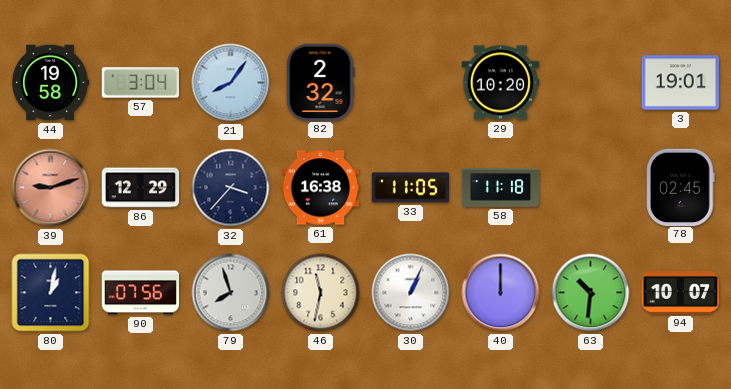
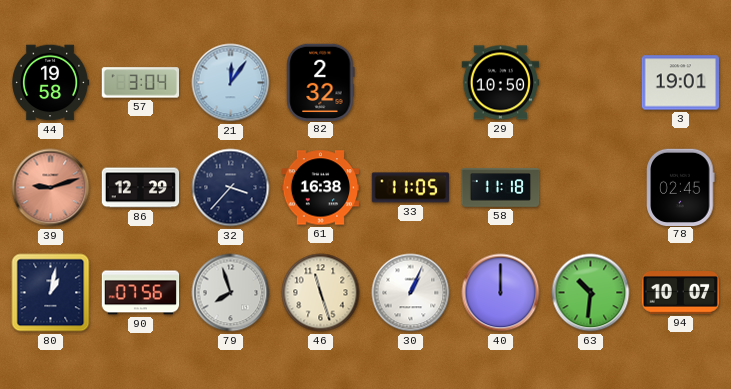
21: 8:06 -> 12:06 (231, 83)
29: 10:20 -> 10:50 (500, 83)
46: 11:32 -> 11:27 (321, 293)
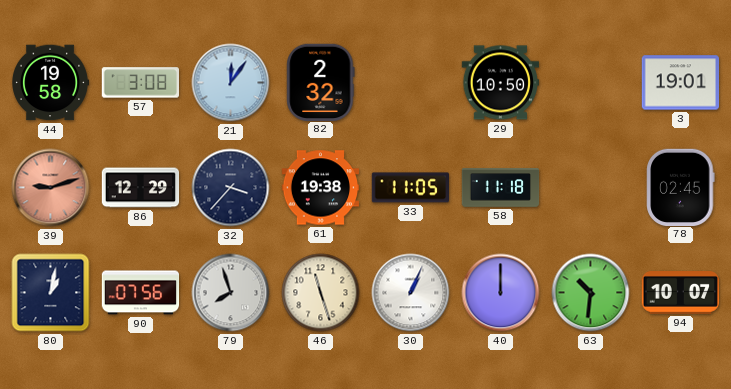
57: 3:04 -> 3:08 (140, 83)
61: 16:38 -> 19:38 (321, 188)
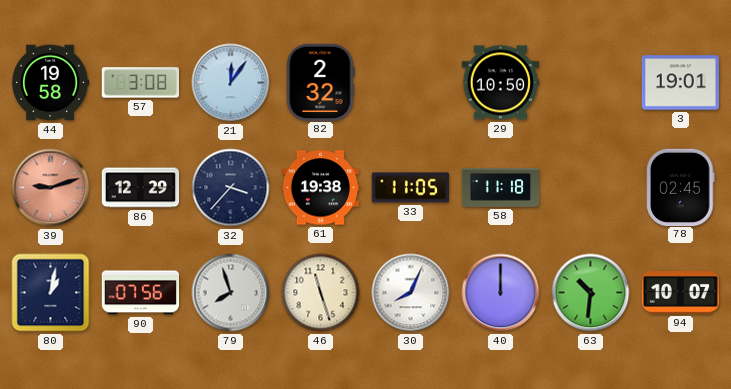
30: 1:04 -> 8:04 (411, 293)
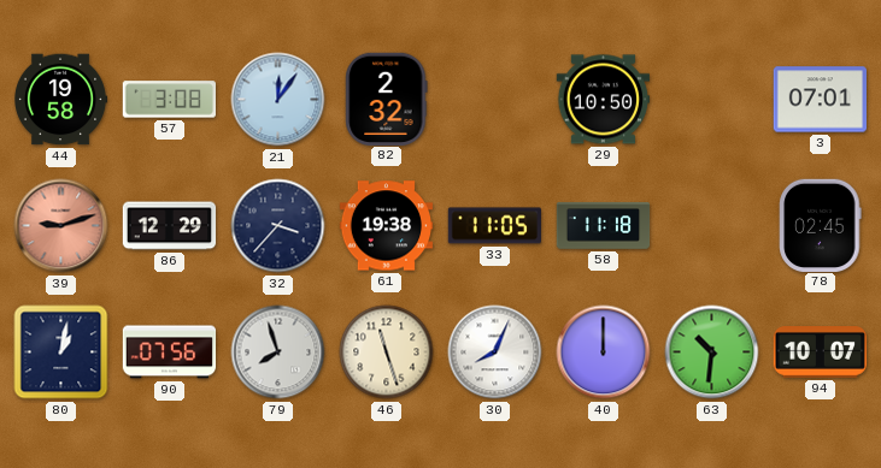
3: 19:01 -> 07:01 (821, 100)
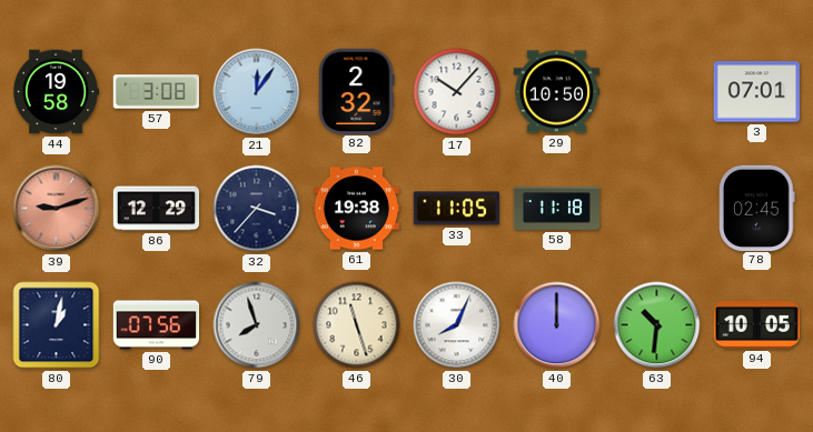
17: none -> 10:07 (457, 92)
94: 10:07 -> 10:05 (756, 325)
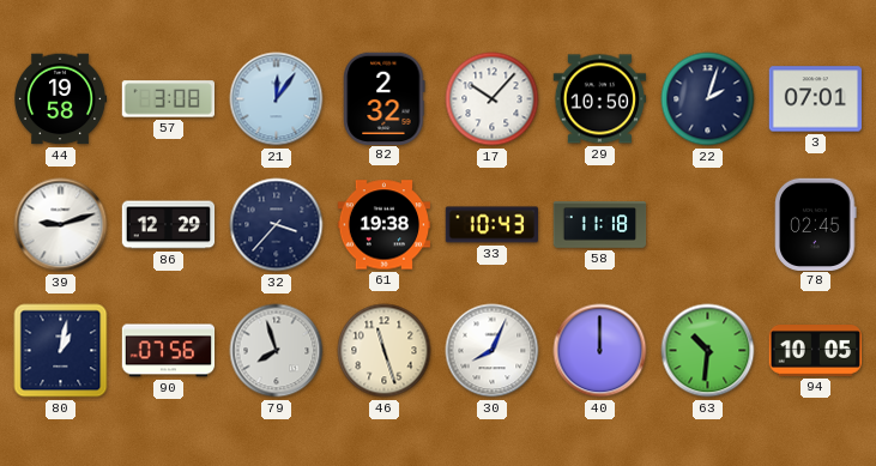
22: none -> 2:03 (708, 99)
39 dial: salmon -> white (61, 225)
33: 11:05 -> 10:43 (491, 225)
